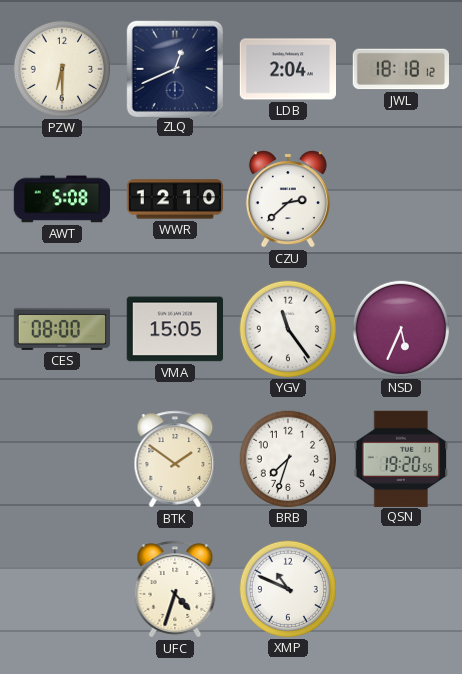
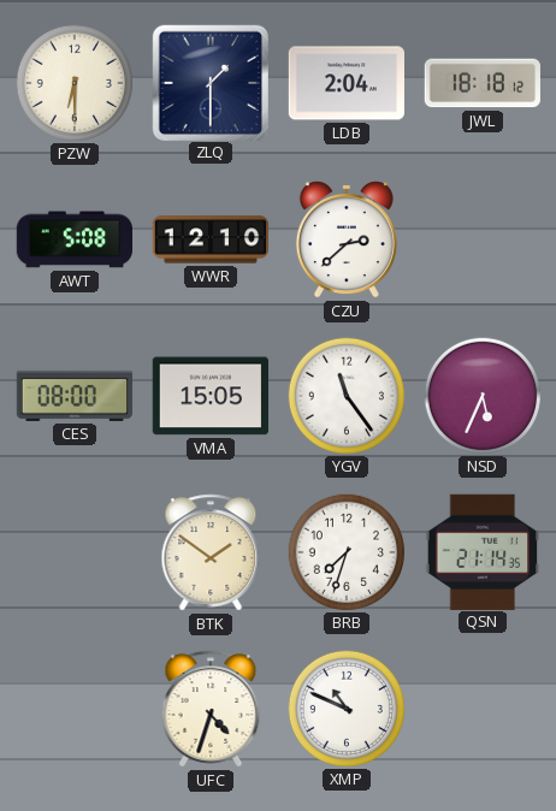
ZLQ: 12:41 -> 1:30 (209, 82)
QSN: 19:20 -> 21:14 (483, 551)
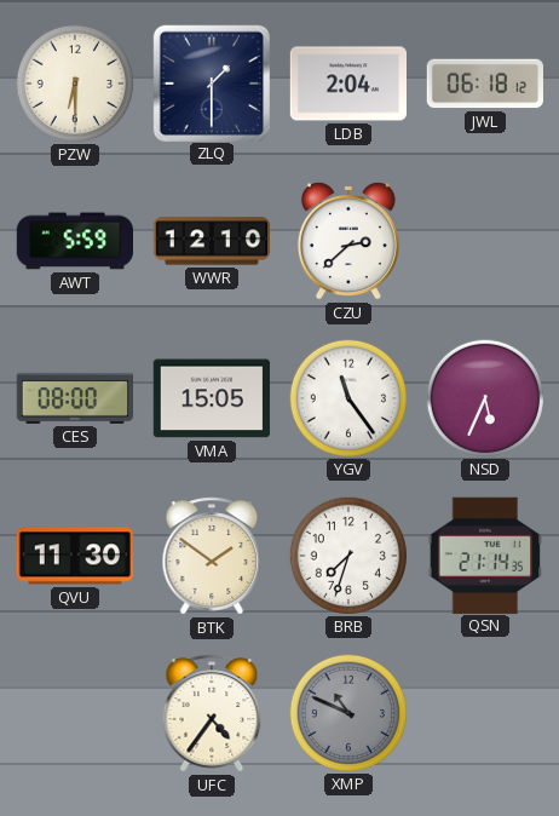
JWL: 18:18 -> 06:18 (485, 84)
AWT: 5:08 -> 5:59 (75, 241)
QVU: none -> 11:30 (74, 556)
UFC: 4:33 -> 4:36 (212, 713)
XMP dial: white -> grey (347, 712)
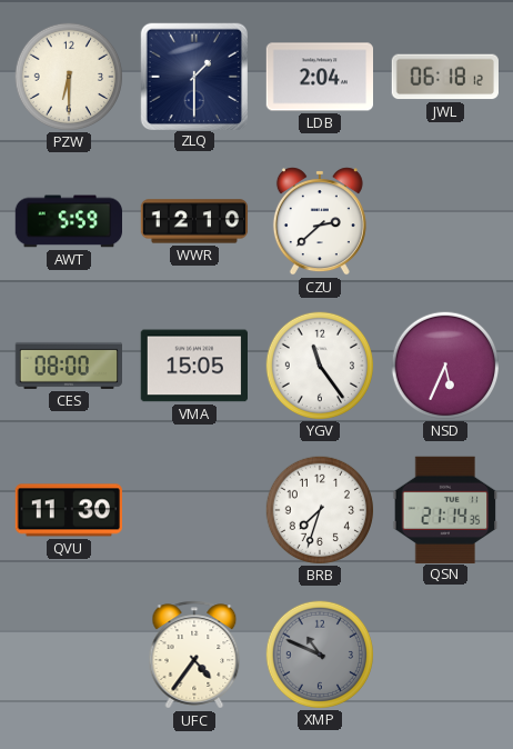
BTK: 1:51 -> none (212, 556)
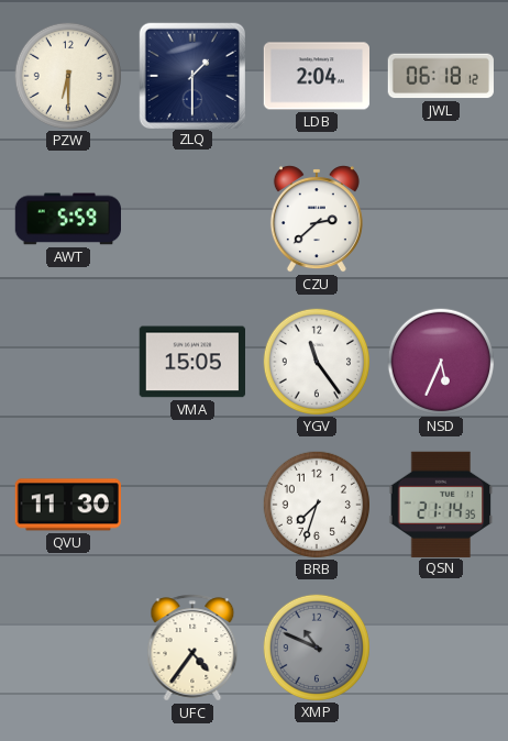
WWR: 12:10 -> none (194, 221)
CES: 08:00 -> none (68, 366)
